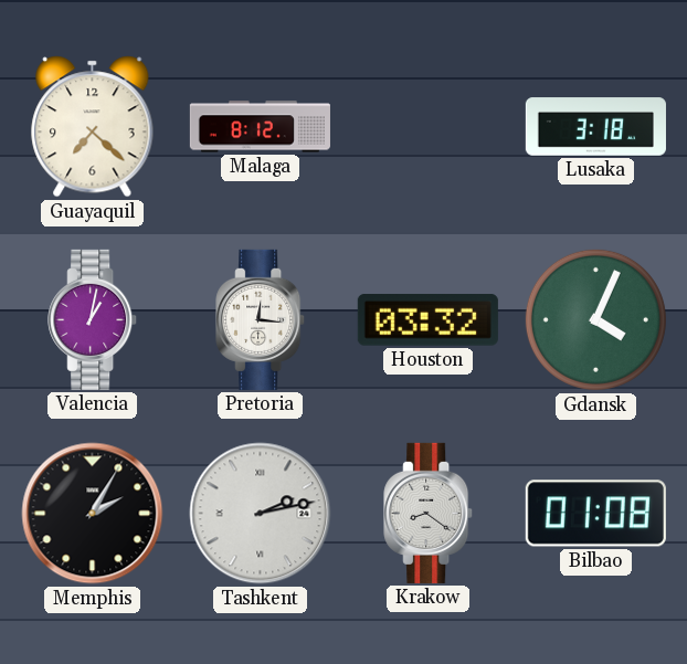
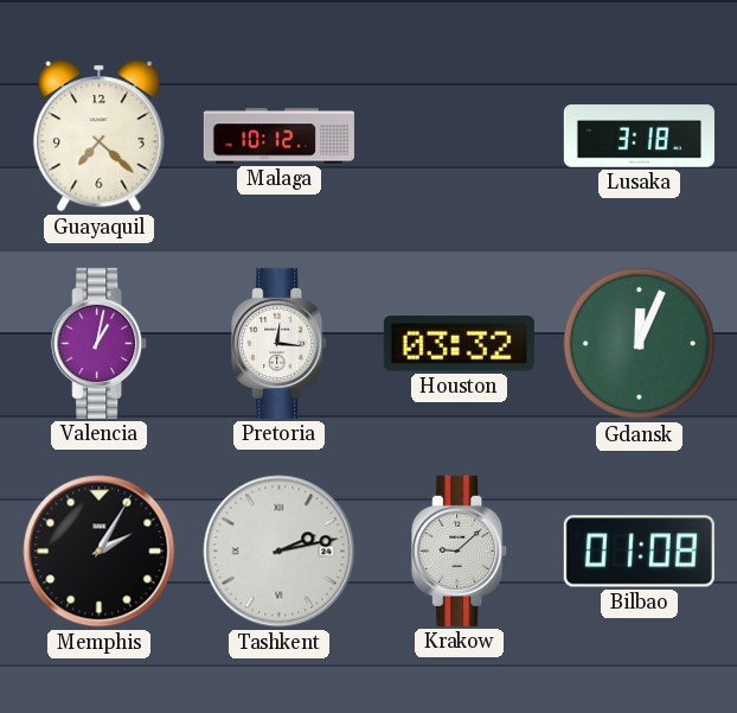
Malaga: 8:12 -> 10:12 (278, 136)
Gdansk: 4:04 -> 12:04 (639, 343)
Krakow: 8:21 -> 9:08 (460, 550)
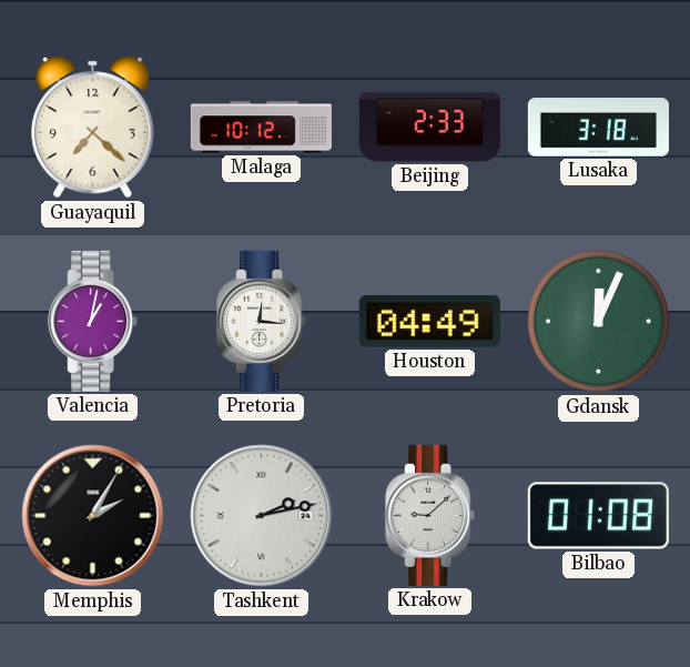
Beijing: none -> 2:33 (429, 128)
Houston: 03:32 -> 04:49 (429, 322)
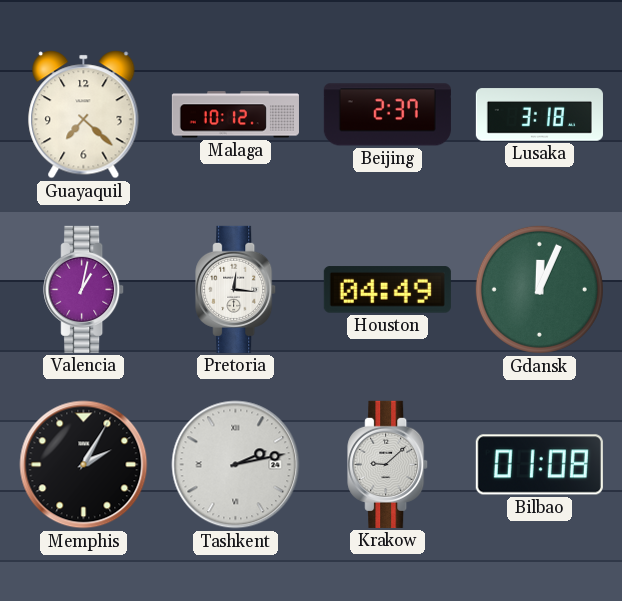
Beijing: 2:33 -> 2:37 (387, 115)
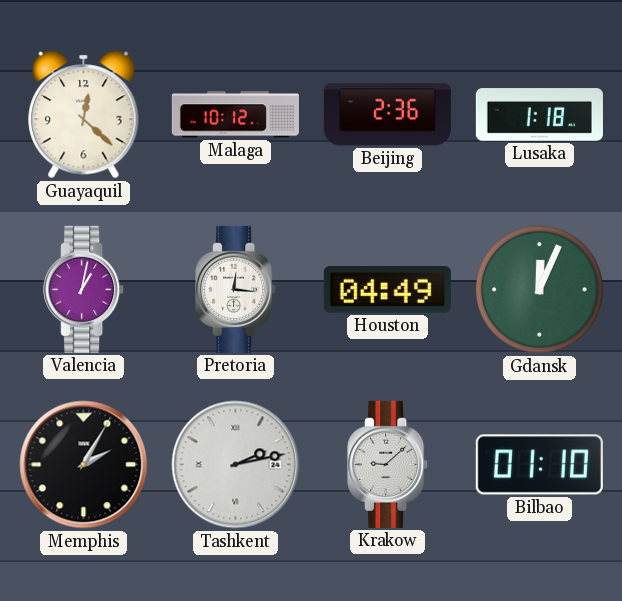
Guayaquil: 7:22 -> 12:22 (84, 115)
Beijing: 2:37 -> 2:36 (387, 115)
Lusaka: 3:18 -> 1:18 (539, 115)
Bilbao: 01:08 -> 01:10 (539, 465)
